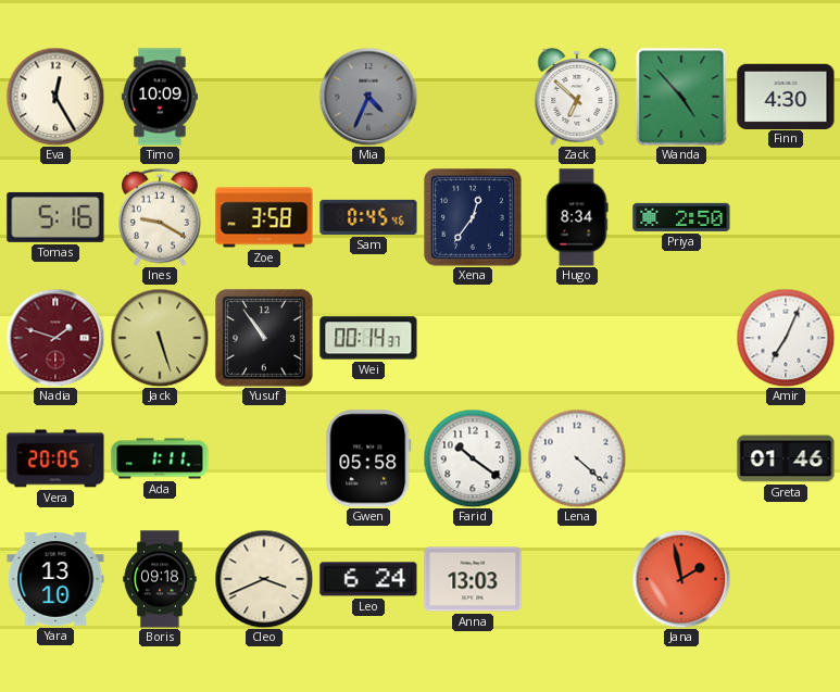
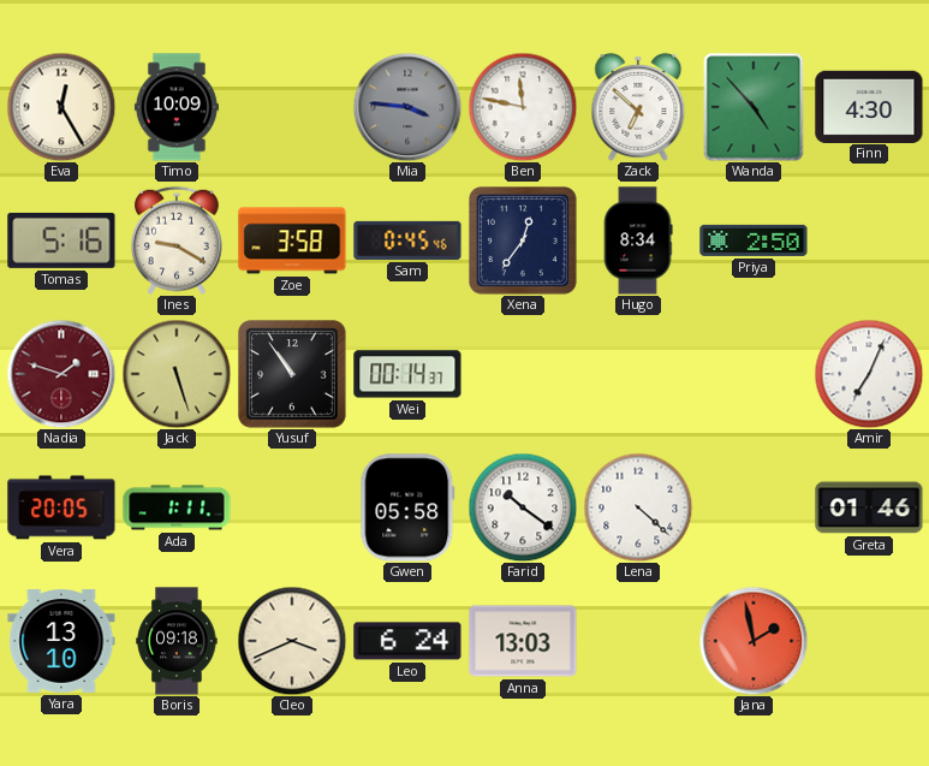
Mia: 4:34 -> 3:46 (407, 107)
Ben: none -> 11:47 (523, 107)
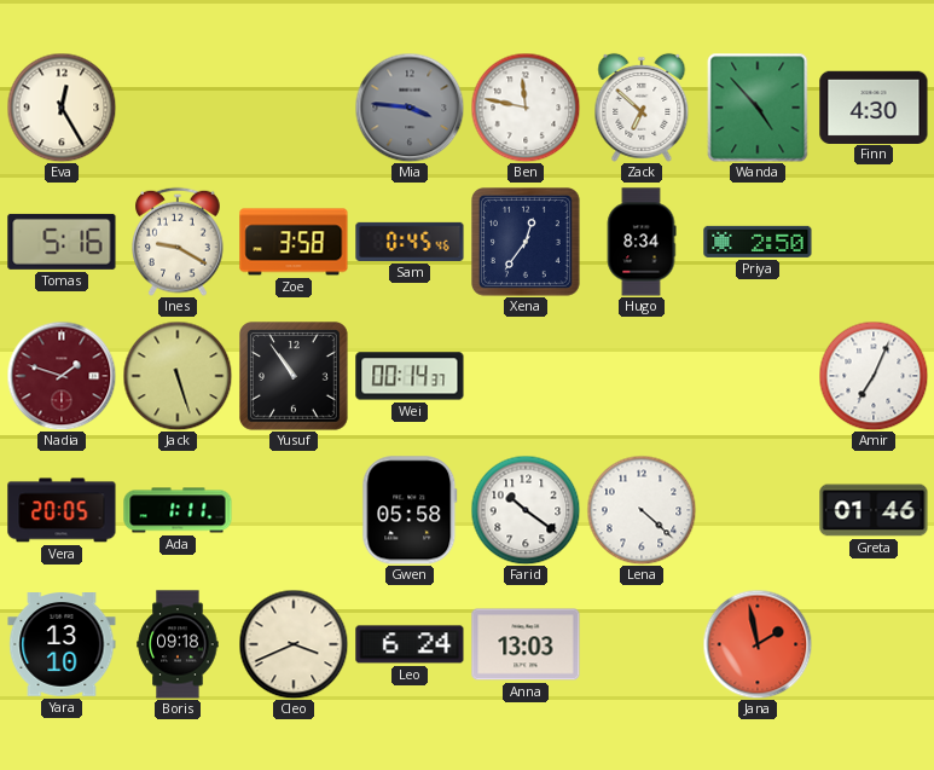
Timo: 10:09 -> none (177, 107)
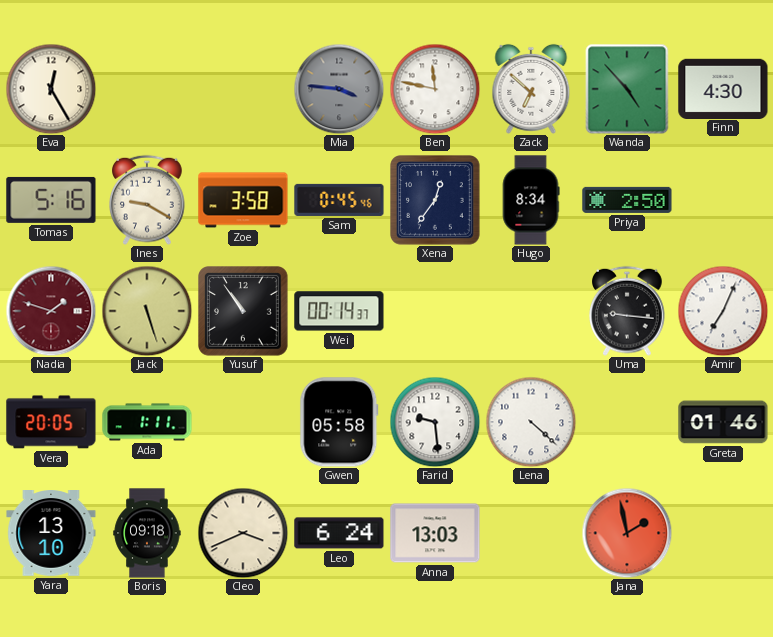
Uma: none -> 9:16 (627, 311)
Farid: 10:21 -> 9:29 (435, 422)
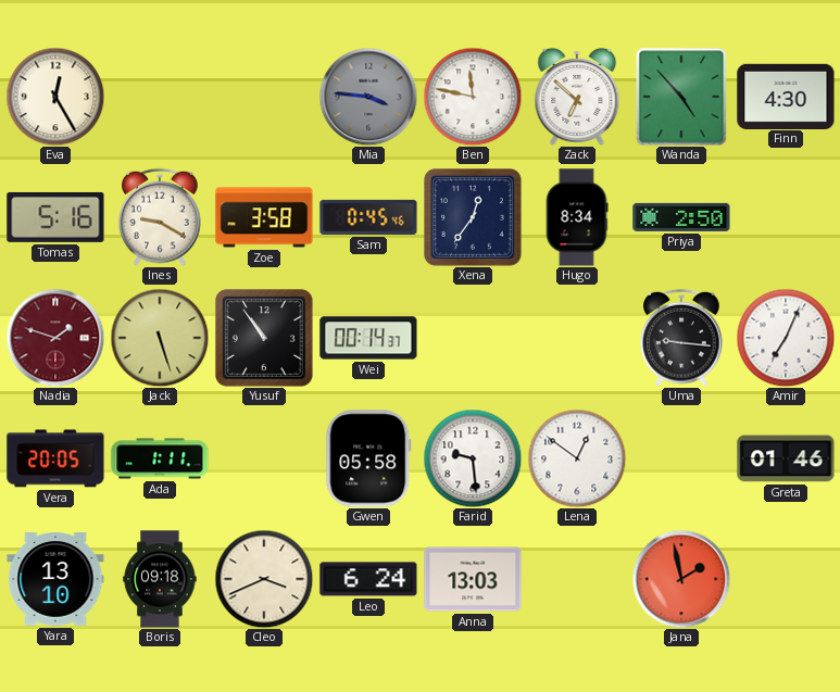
Lena: 4:22 -> 12:51 (577, 458)
